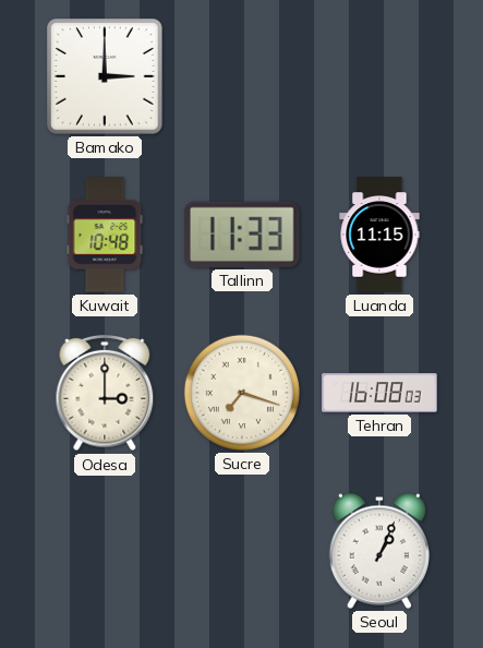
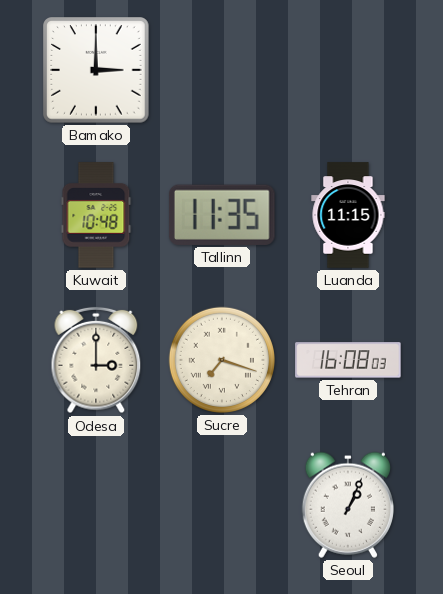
Tallinn: 11:33 -> 11:35 (222, 215)
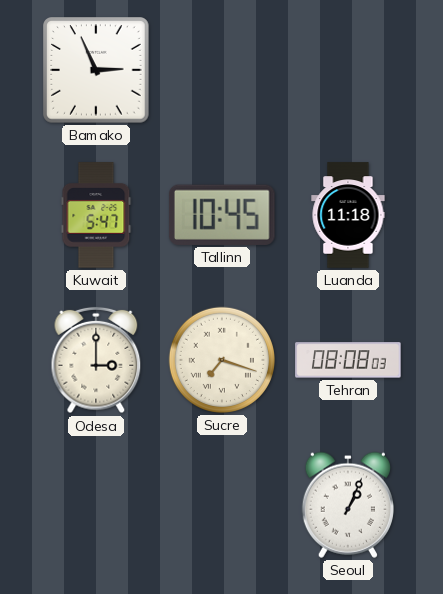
Bamako: 3:00 -> 2:56 (96, 70)
Kuwait: 10:48 -> 5:47 (96, 215)
Tallinn: 11:35 -> 10:45 (222, 215)
Luanda: 11:15 -> 11:18 (348, 215)
Tehran: 16:08 -> 08:08 (348, 360)
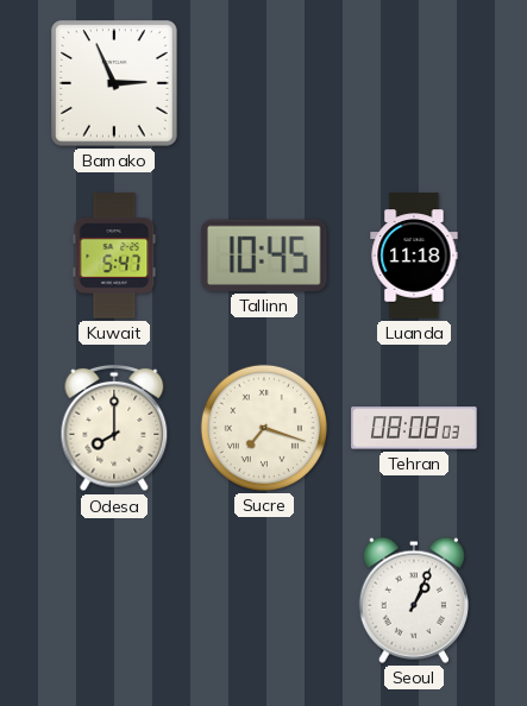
Odesa: 3:00 -> 8:00 (114, 428)
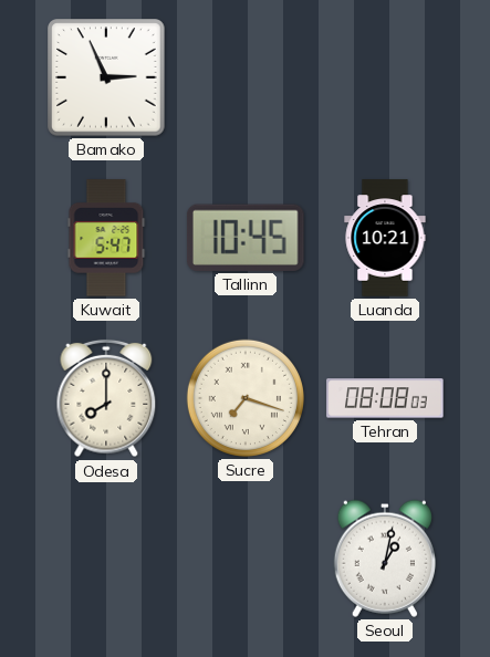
Luanda: 11:18 -> 10:21 (385, 238)
Seoul: 1:04 -> 1:02 (385, 559)
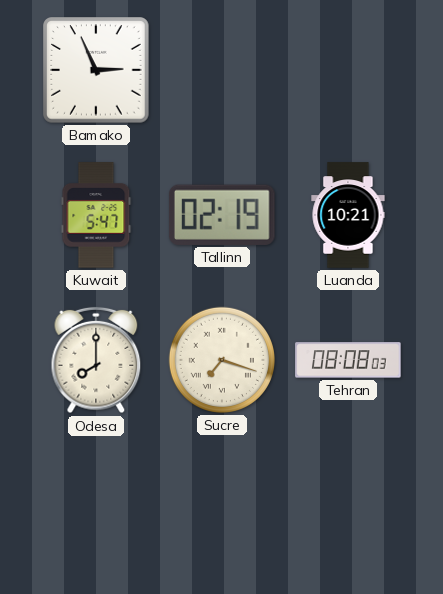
Tallinn: 10:45 -> 02:19 (222, 215)
Seoul: 1:02 -> none (385, 559)
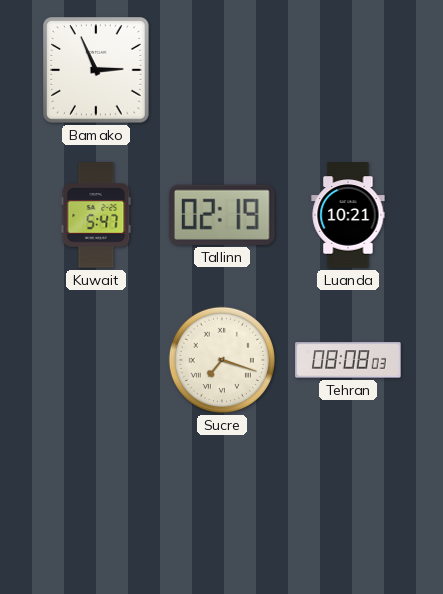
Odesa: 8:00 -> none (96, 360)
